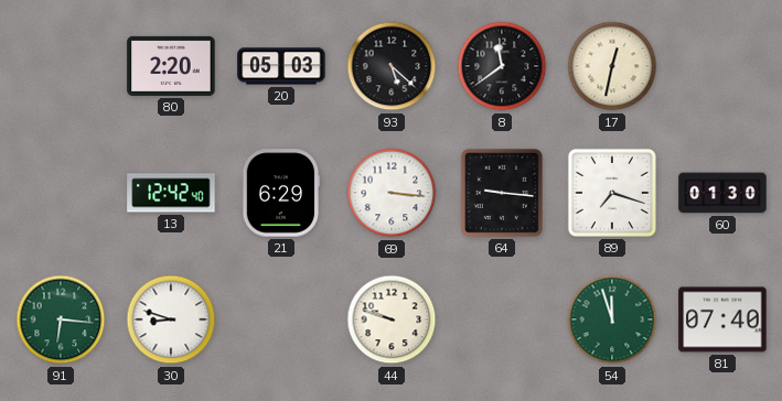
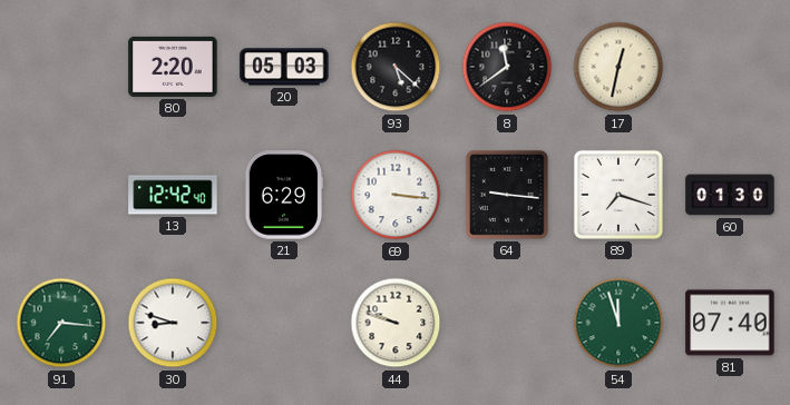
91: 6:16 -> 7:16 (61, 323)
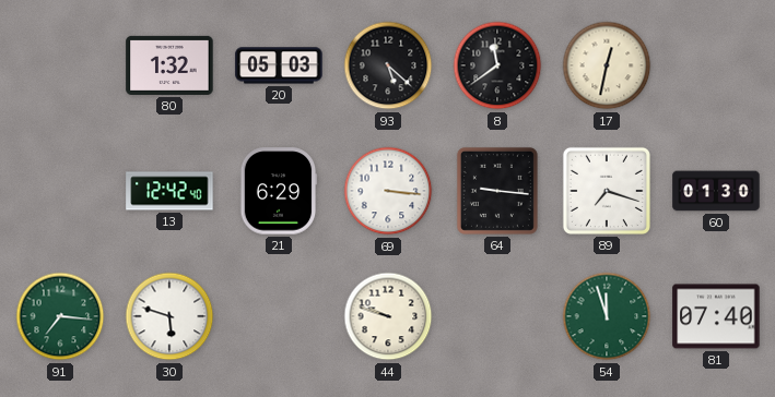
80: 2:20 -> 1:32 (169, 65)
30: 8:48 -> 5:48 (169, 316)
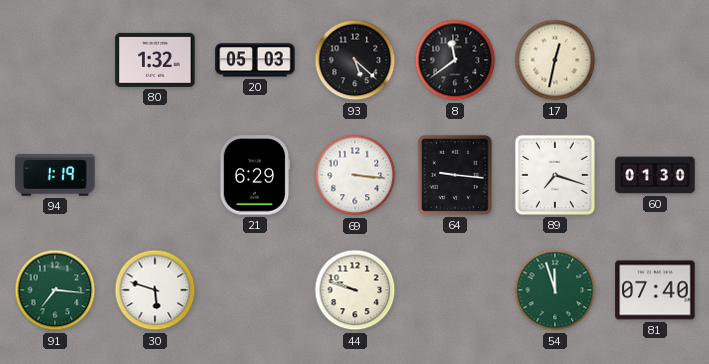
94: none -> 1:19 (55, 175)
13: 12:42 -> none (169, 191)
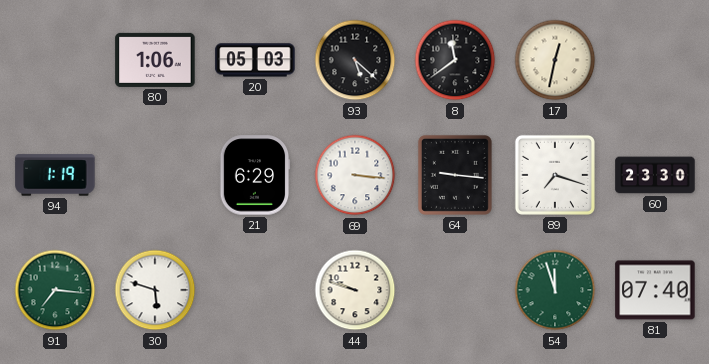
80: 1:32 -> 1:06 (155, 60)
60: 01:30 -> 23:30 (655, 175)
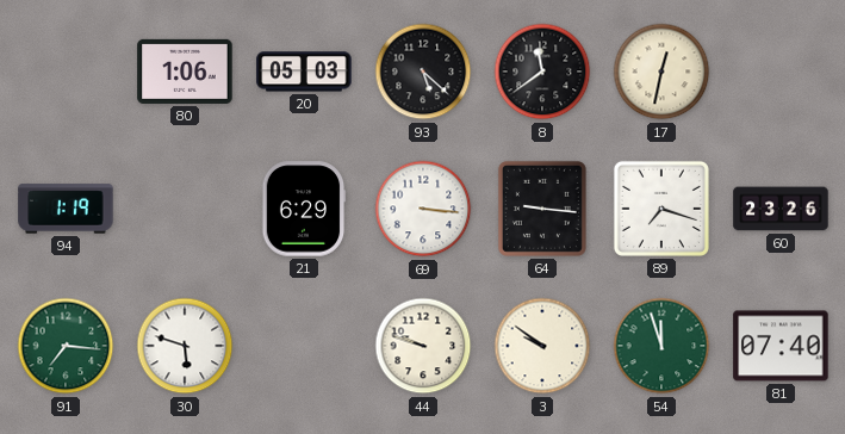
60: 23:30 -> 23:26 (781, 209)
3: none -> 9:51 (542, 346)
